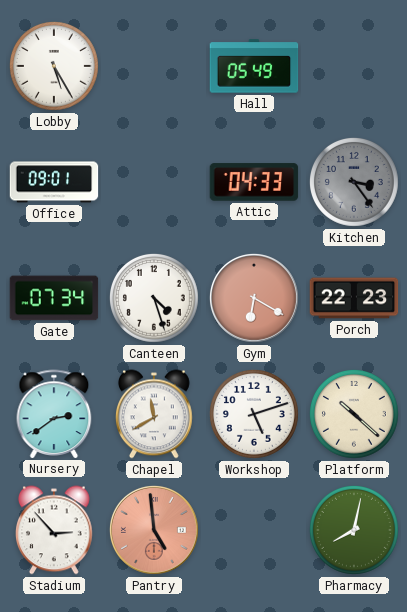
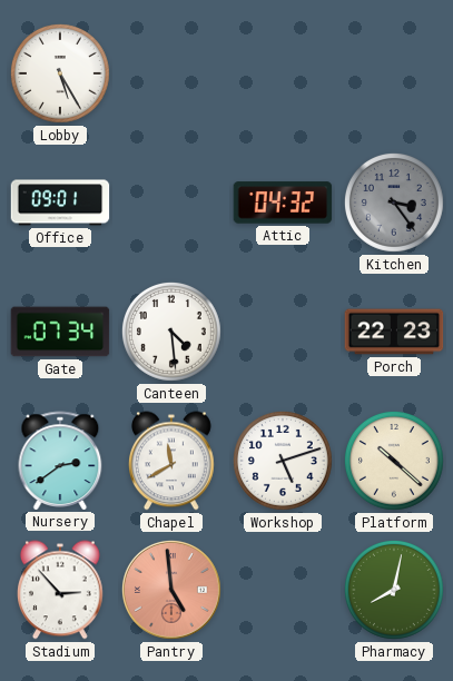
Hall: 05:49 -> none (254, 66)
Attic: 04:33 -> 04:32 (283, 203)
Canteen: 4:27 -> 4:29 (171, 332)
Gym: 6:20 -> none (254, 298)
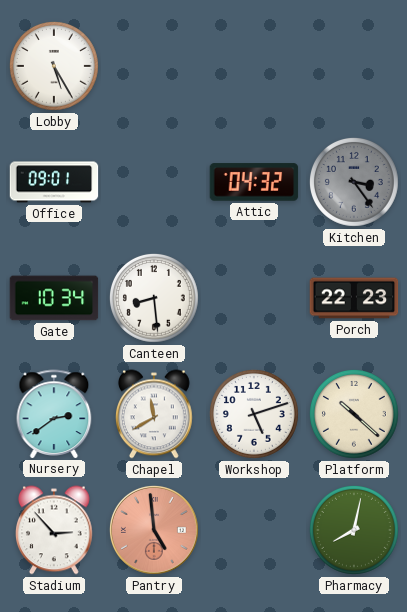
Gate: 07:34 -> 10:34 (54, 298)
Canteen: 4:29 -> 8:29 (154, 298)
